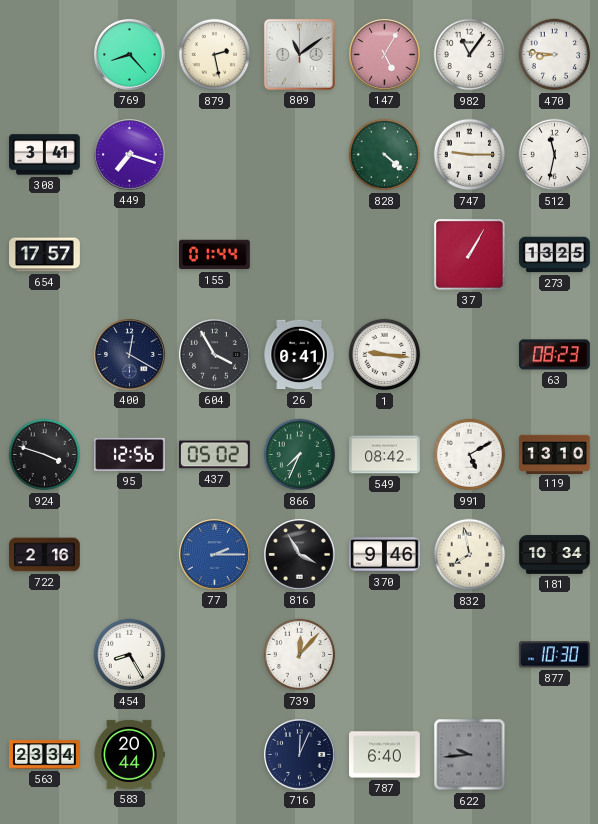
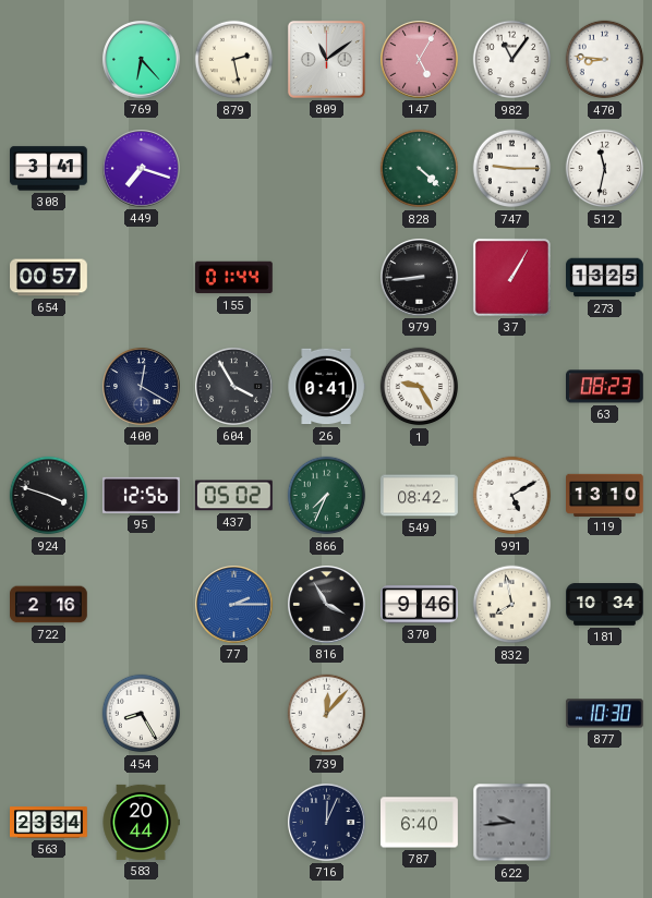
769: 8:23 -> 6:23 (142, 60)
654: 17:57 -> 00:57 (49, 278)
979: none -> 8:44 (420, 278)
1: 9:16 -> 9:25 (420, 387)
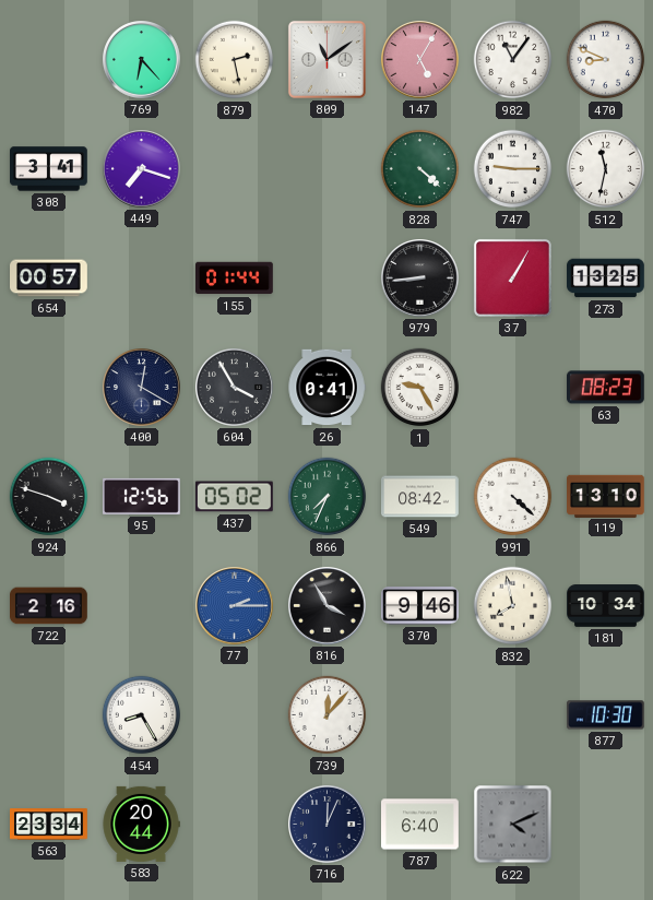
470: 8:46 -> 8:49 (606, 60)
991: 5:10 -> 4:22 (513, 497)
622: 9:44 -> 4:11 (513, 825)
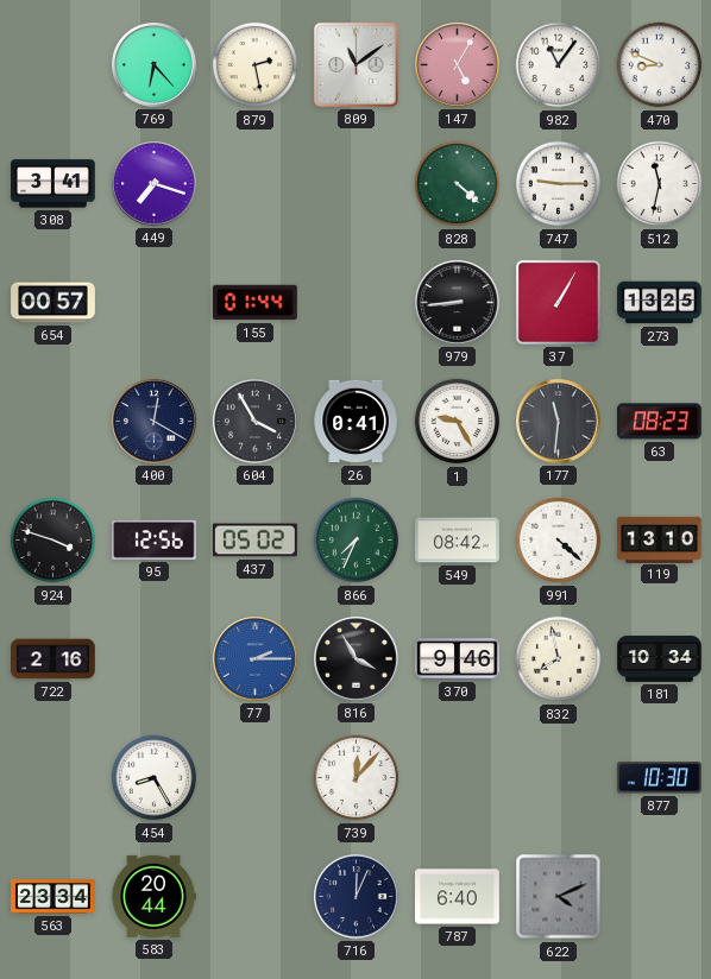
177: none -> 11:31 (559, 422)
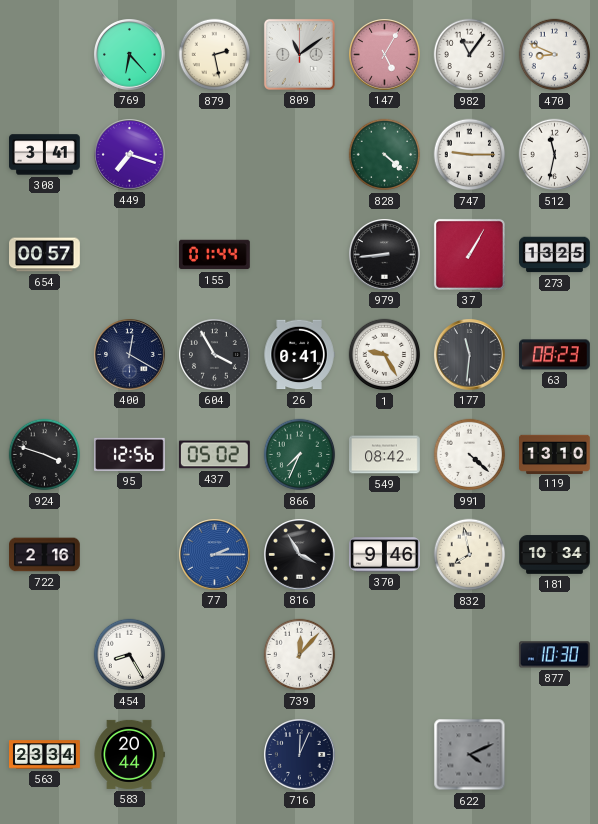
787: 6:40 -> none (458, 897)
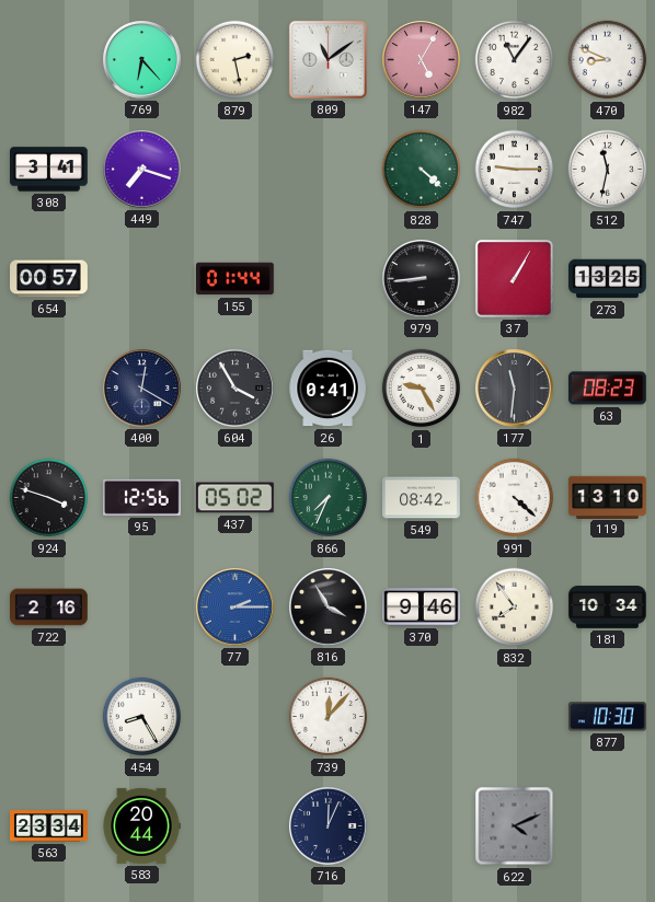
832: 7:58 -> 7:54 (515, 608)
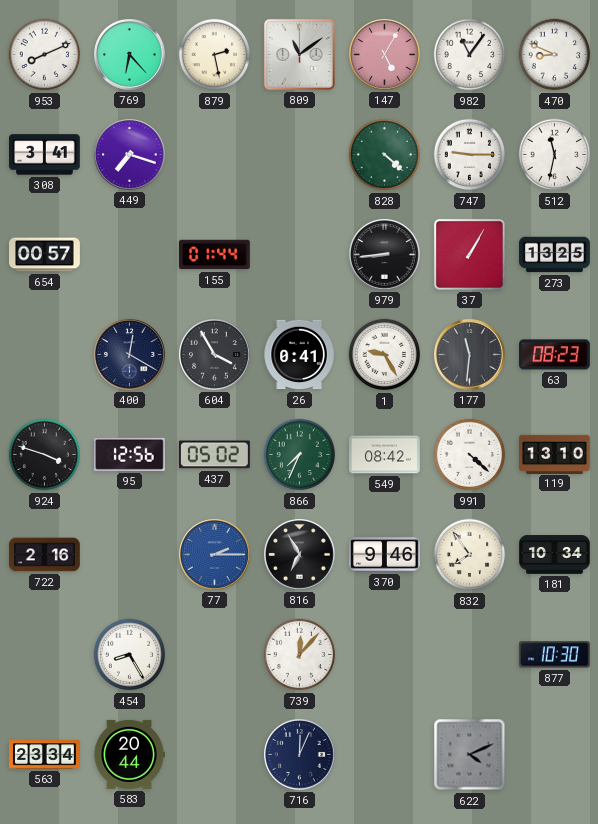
953: none -> 8:11 (45, 55)
816: 3:55 -> 6:55 (300, 555)
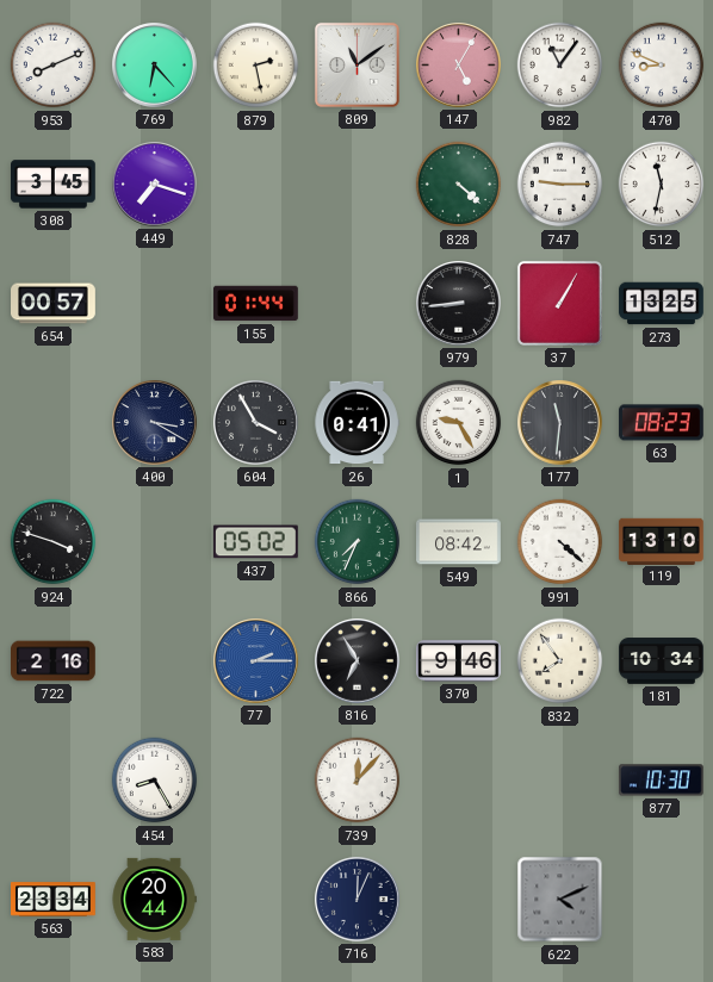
308: 3:41 -> 3:45 (54, 185)
400: 12:20 -> 3:20 (155, 423)
95: 12:56 -> none (130, 454)
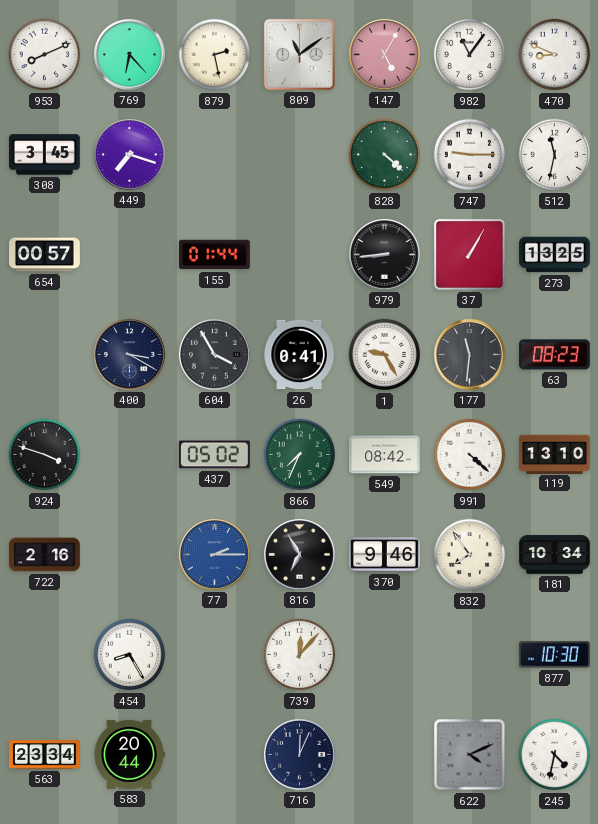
245: none -> 4:32 (555, 755)
